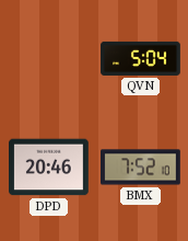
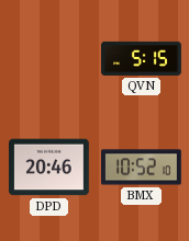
QVN: 5:04 -> 5:15 (142, 58)
BMX: 7:52 -> 10:52 (142, 168)
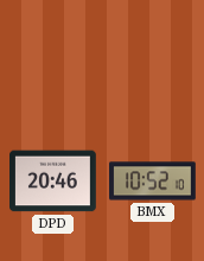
QVN: 5:15 -> none (142, 58)
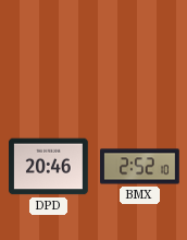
BMX: 10:52 -> 2:52 (140, 167)
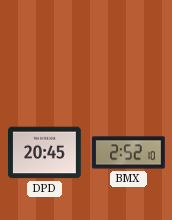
DPD: 20:46 -> 20:45 (45, 153)
